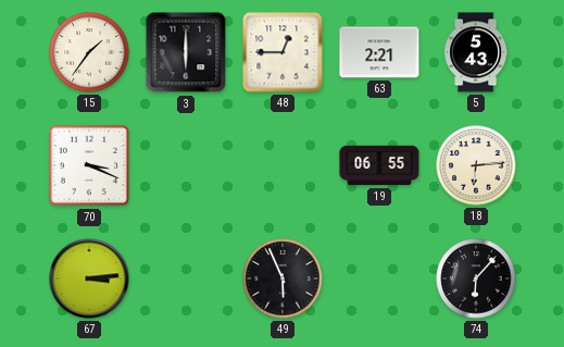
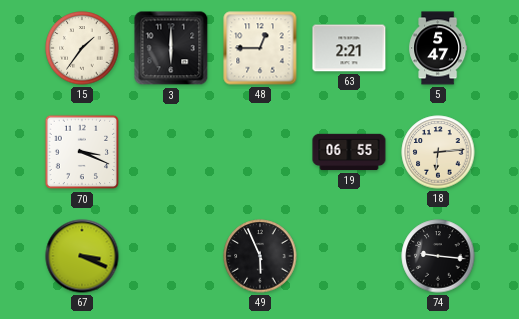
5: 5:43 -> 5:47 (438, 48)
67: 3:14 -> 3:19 (82, 256)
74: 6:07 -> 9:16 (438, 256)
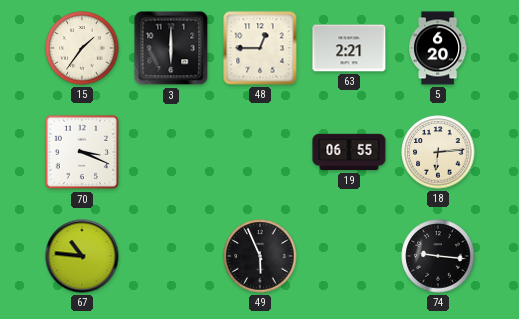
5: 5:47 -> 6:20 (438, 48)
67: 3:19 -> 10:46 (82, 256)
